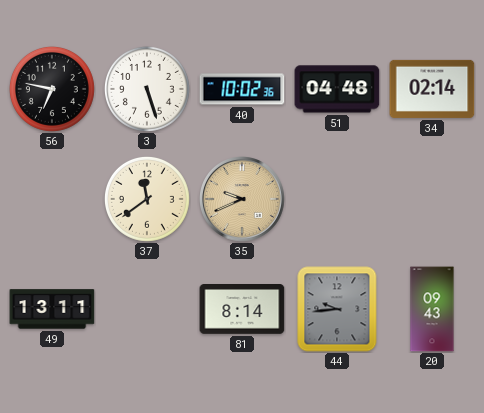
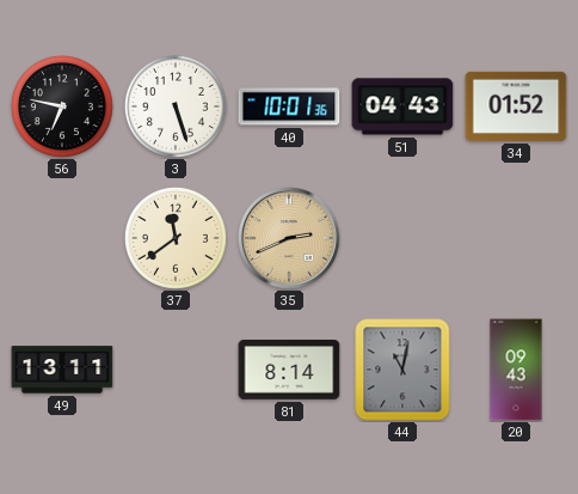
40: 10:02 -> 10:01 (289, 106)
51: 04:48 -> 04:43 (402, 106)
34: 02:14 -> 01:52 (516, 106)
35: 9:41 -> 2:41 (290, 239)
44: 9:44 -> 11:02 (402, 370)
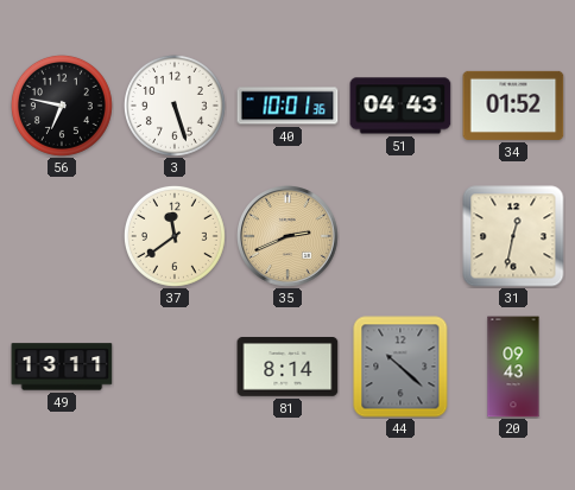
31: none -> 12:32 (513, 236)
44: 11:02 -> 10:22 (400, 367)
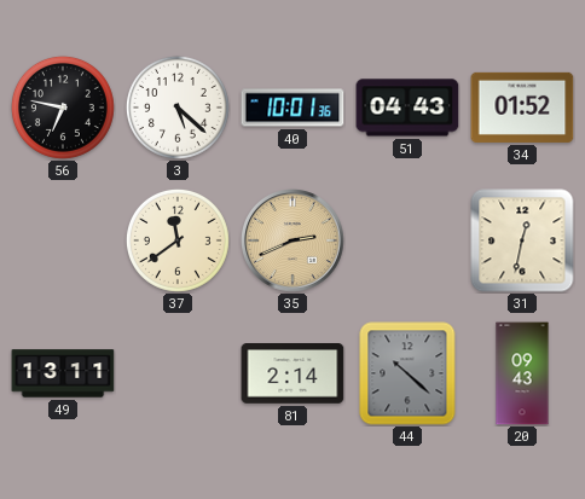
3: 5:27 -> 5:22 (178, 108)
81: 8:14 -> 2:14 (292, 375)
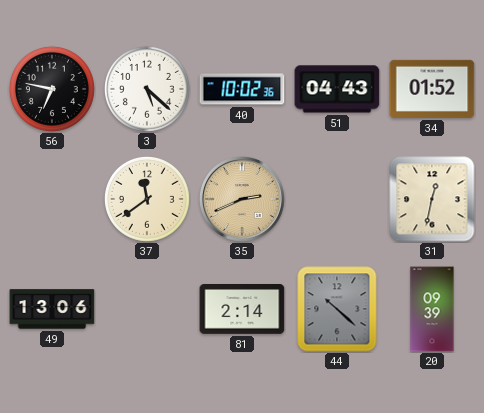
40: 10:01 -> 10:02 (242, 89)
49: 13:11 -> 13:06 (52, 309)
20: 09:43 -> 09:39 (432, 309)
